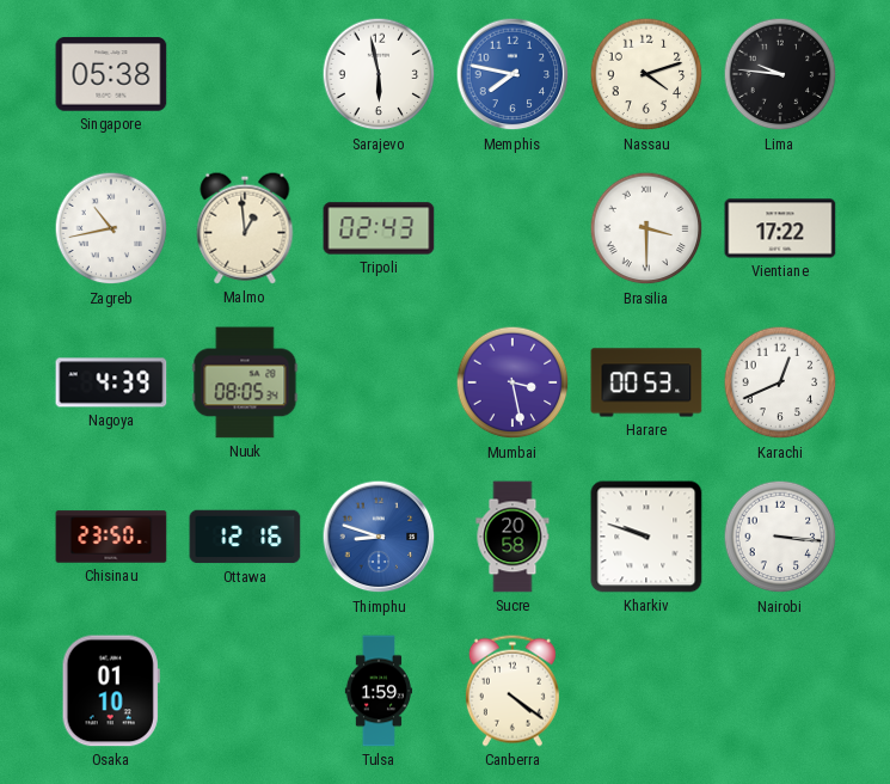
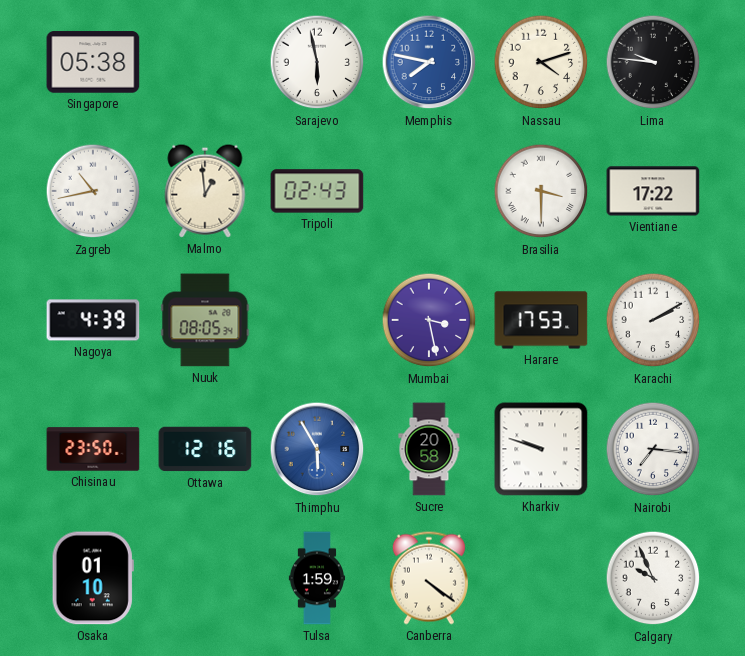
Harare: 00:53 -> 17:53 (541, 320)
Karachi: 12:41 -> 2:10 (653, 320)
Thimphu: 8:48 -> 5:55 (317, 449)
Nairobi: 3:16 -> 7:16 (653, 449)
Calgary: none -> 9:56 (653, 578)
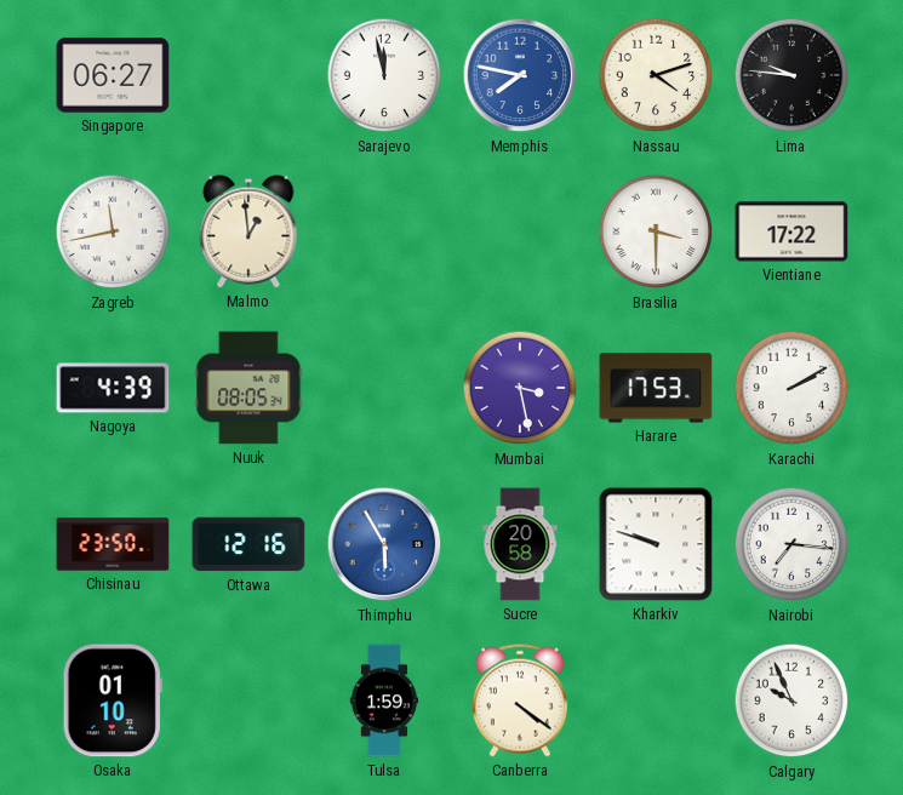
Singapore: 05:38 -> 06:27 (113, 75)
Sarajevo: 5:58 -> 11:58 (384, 75)
Zagreb: 10:43 -> 11:43 (113, 231)
Tripoli: 02:43 -> none (317, 191)
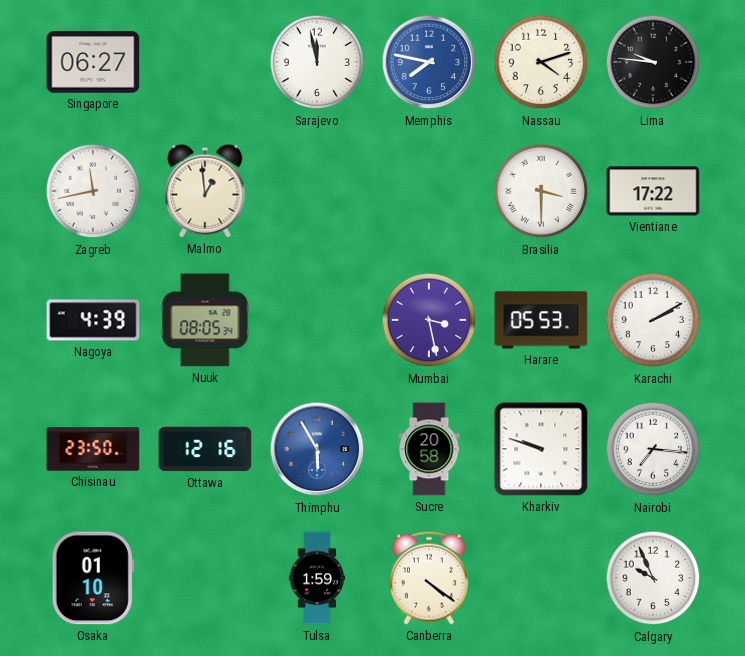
Harare: 17:53 -> 05:53 (541, 320)
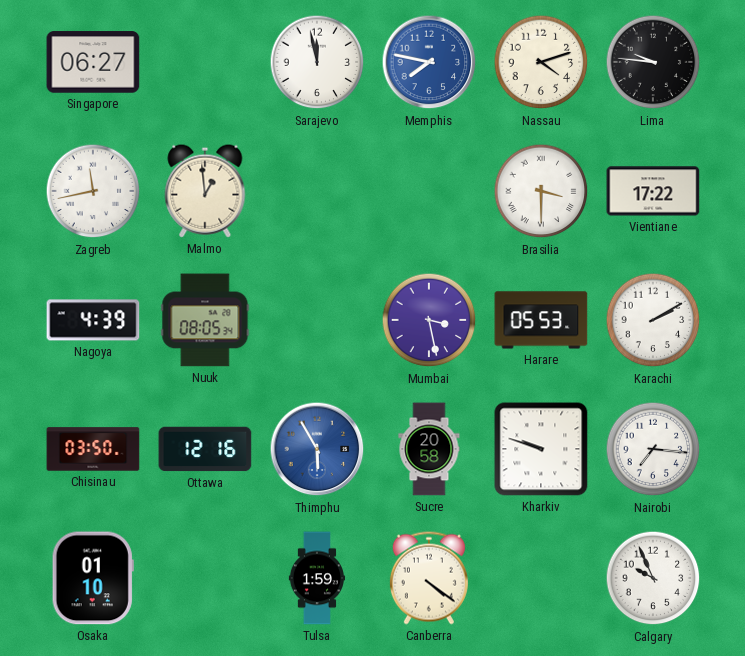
Chisinau: 23:50 -> 03:50 (93, 449)
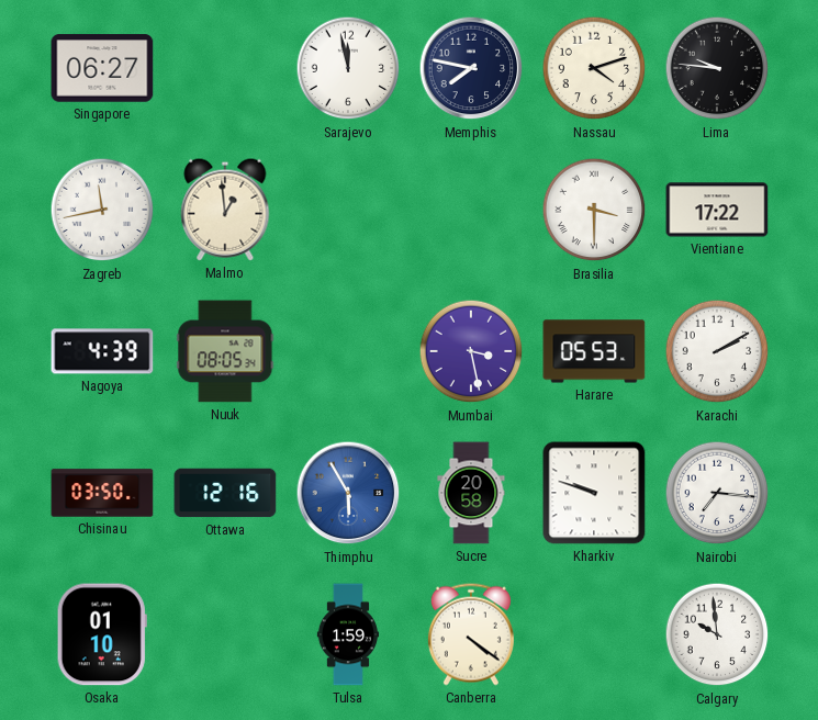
Memphis dial: blue -> navy (471, 68)
Calgary: 9:56 -> 9:59 (717, 634)
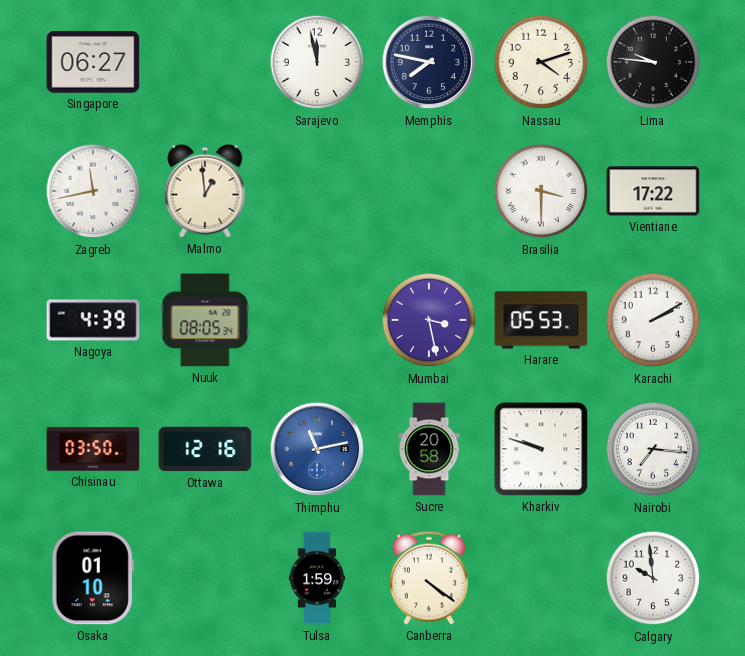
Thimphu: 5:55 -> 11:13 (317, 449)
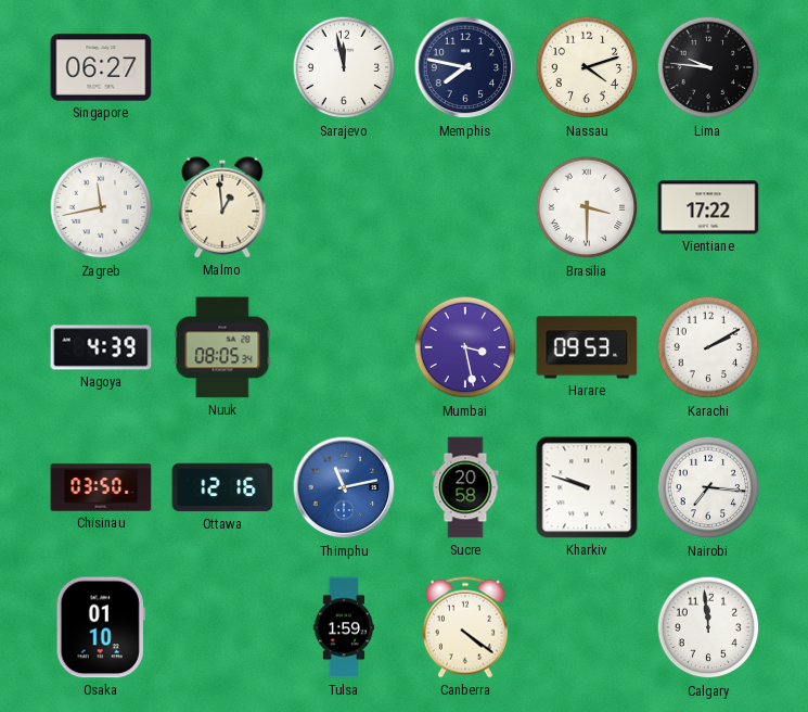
Harare: 05:53 -> 09:53 (587, 347)
Calgary: 9:59 -> 11:59 (708, 627)
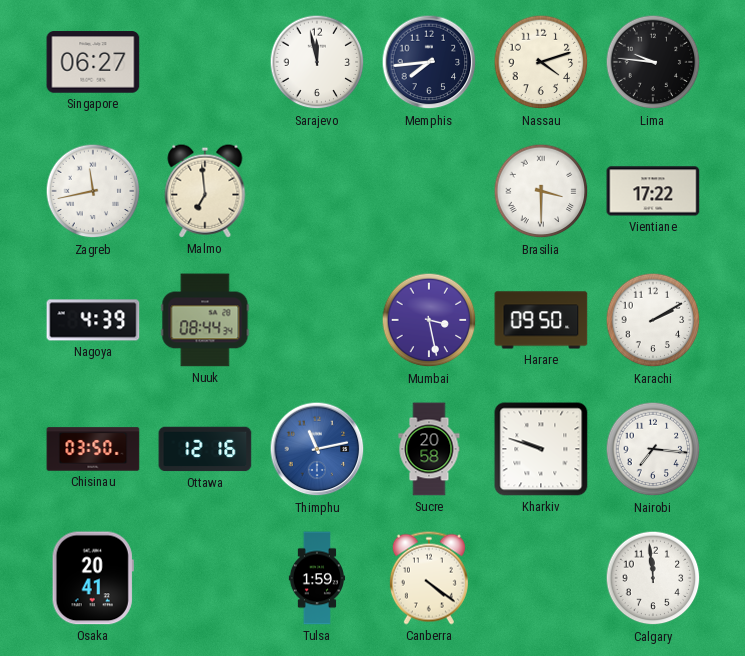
Memphis: 7:47 -> 7:44 (429, 62)
Malmo: 12:59 -> 6:59 (205, 191)
Nuuk: 08:05 -> 08:44 (205, 320)
Harare: 09:53 -> 09:50 (541, 320)
Osaka: 01:10 -> 20:41 (93, 578)
